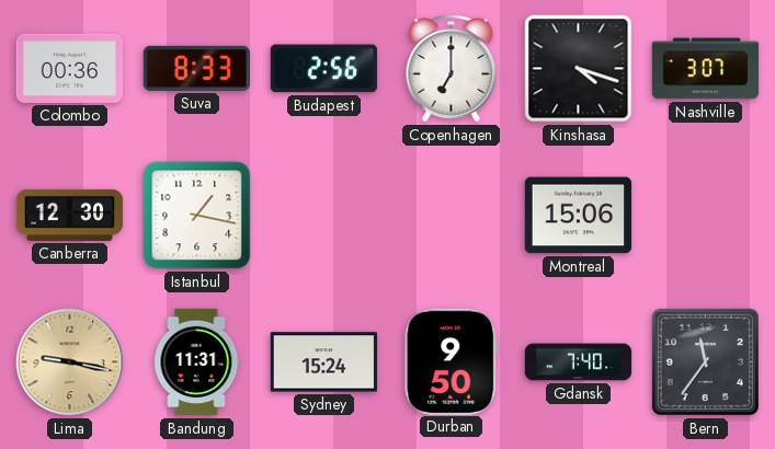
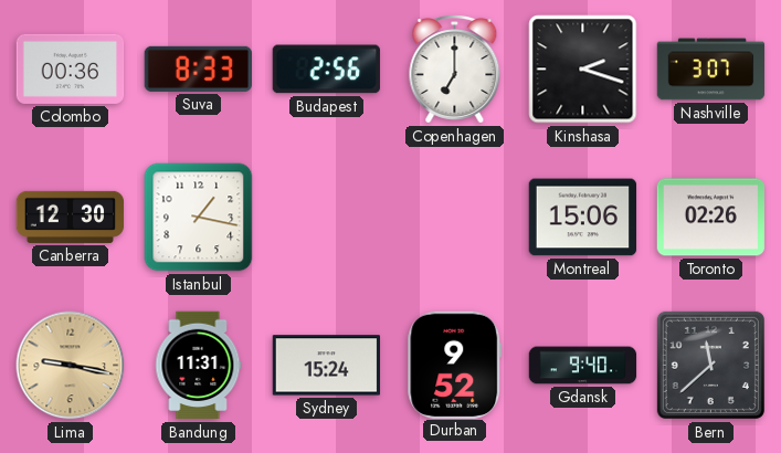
Kinshasa: 4:18 -> 2:18 (583, 70)
Toronto: none -> 02:26 (711, 218)
Durban: 9:50 -> 9:52 (455, 365)
Gdansk: 7:40 -> 9:40 (583, 366)
Bern: 11:36 -> 11:38 (710, 365)
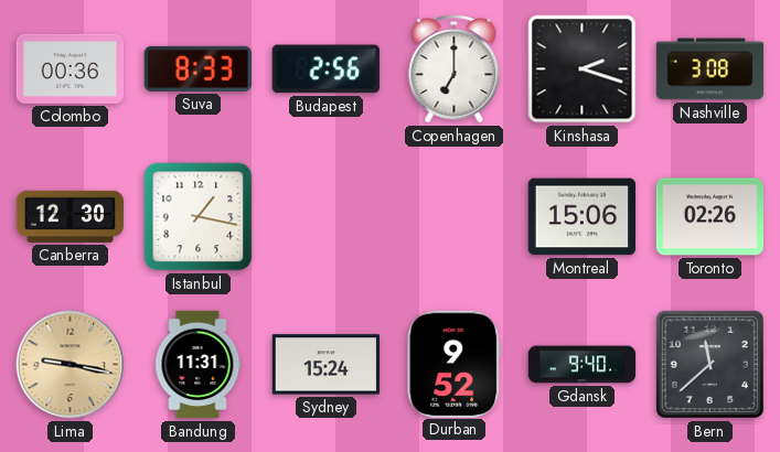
Nashville: 3:07 -> 3:08 (710, 69)
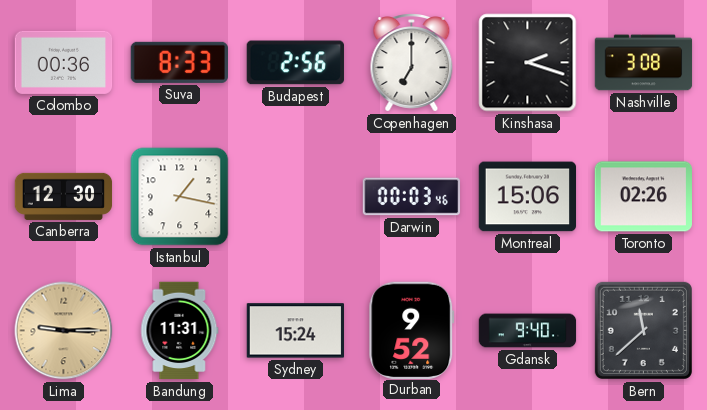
Darwin: none -> 00:03 (412, 197)
Lima: 9:17 -> 9:15 (64, 331)
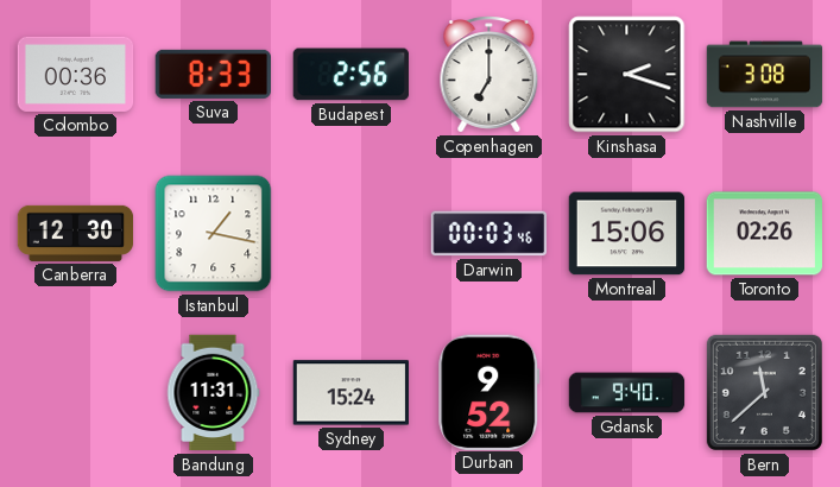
Lima: 9:15 -> none (64, 331)
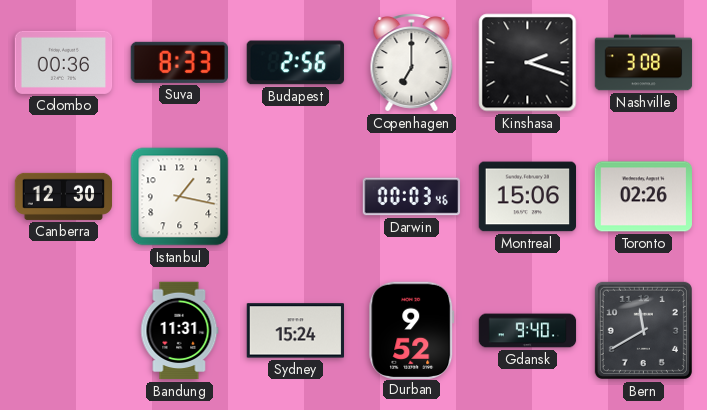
Bern: 11:38 -> 11:40 (643, 330)
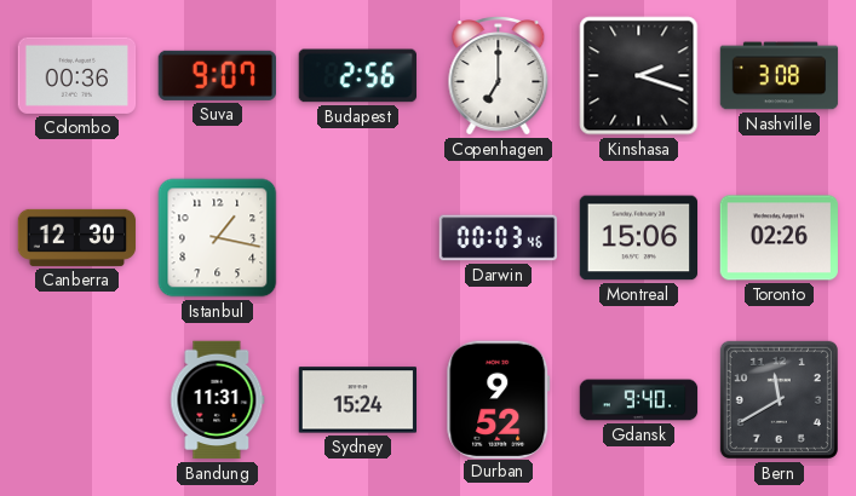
Suva: 8:33 -> 9:07 (217, 75)
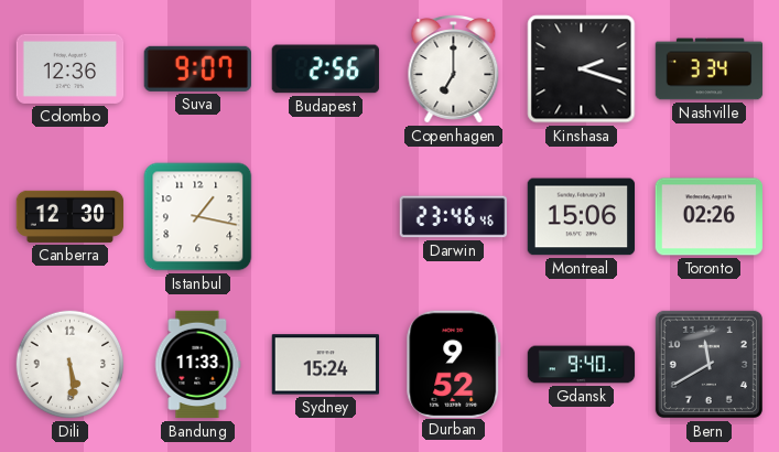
Colombo: 00:36 -> 12:36 (71, 68)
Nashville: 3:08 -> 3:34 (710, 69)
Darwin: 00:03 -> 23:46 (454, 217)
Dili: none -> 5:29 (71, 365)
Bandung: 11:31 -> 11:33 (198, 365)
